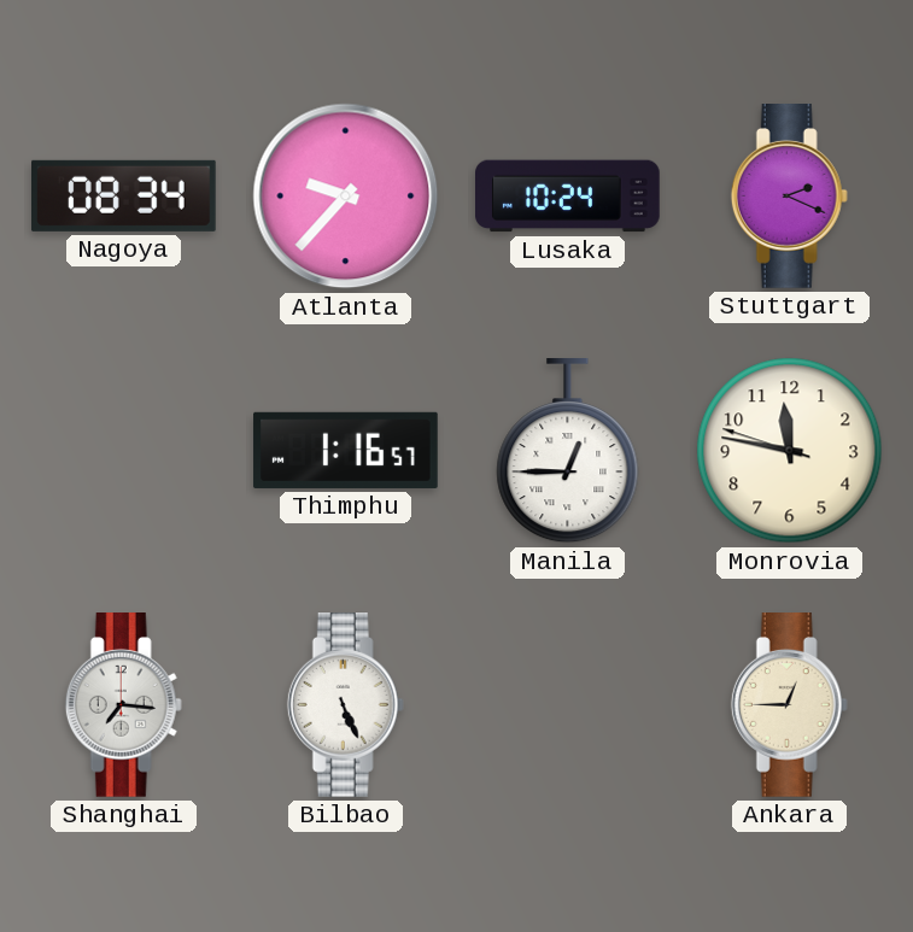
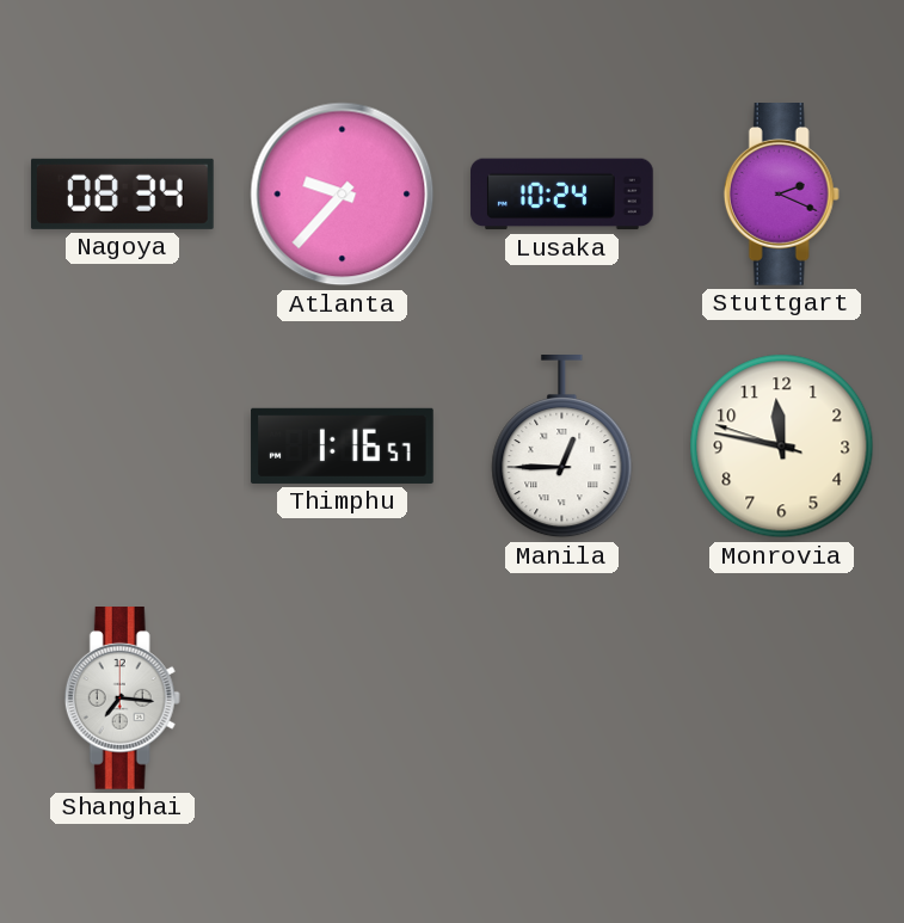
Bilbao: 5:26 -> none (345, 705)
Ankara: 12:45 -> none (789, 705)
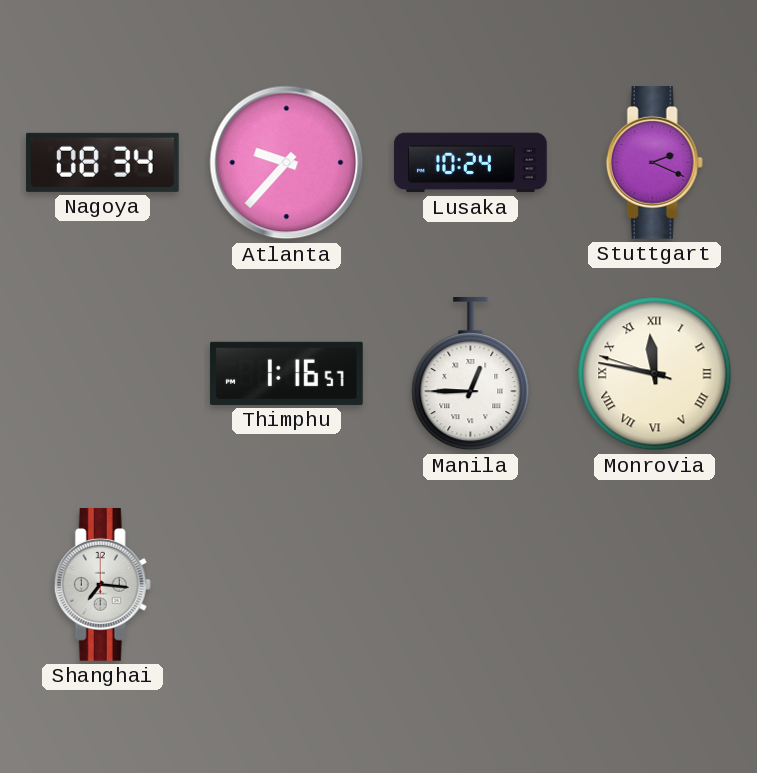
Monrovia numerals: Arabic -> Roman (655, 374)
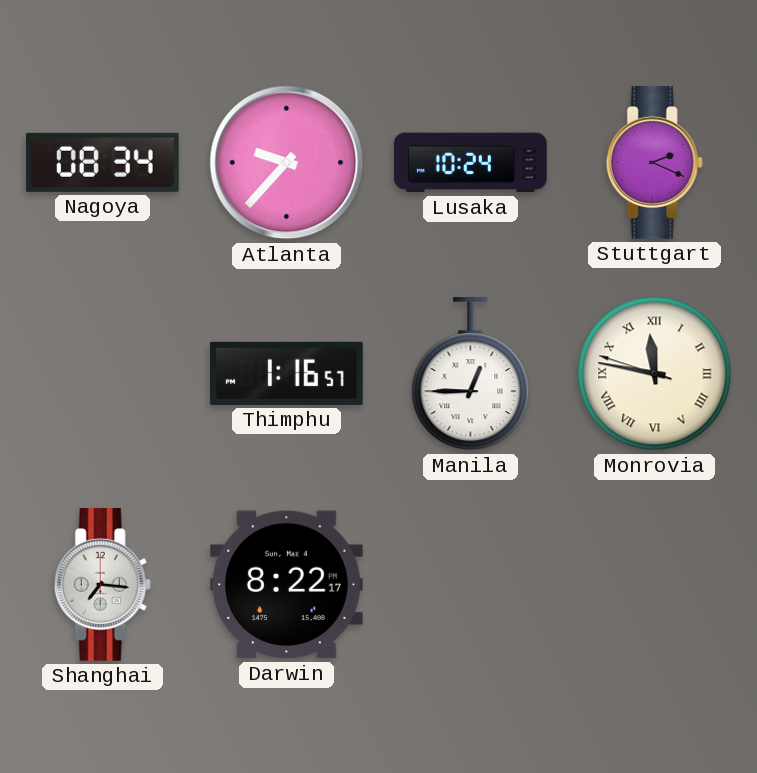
Darwin: none -> 8:22 (287, 585)
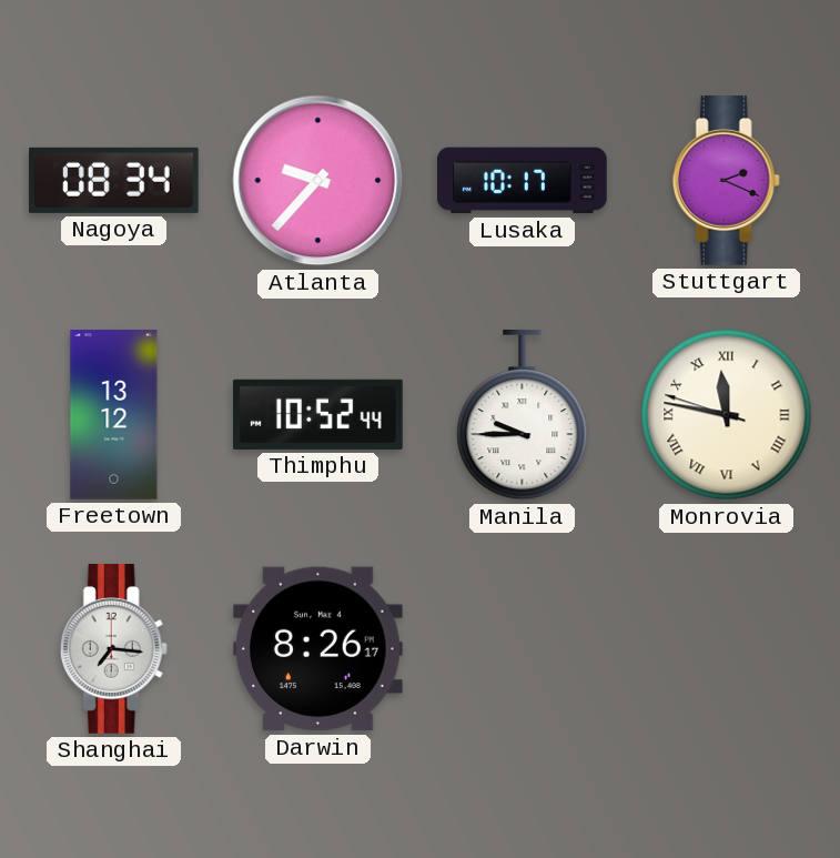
Lusaka: 10:24 -> 10:17 (523, 181)
Freetown: none -> 13:12 (114, 415)
Thimphu: 1:16 -> 10:52 (318, 414)
Manila: 12:45 -> 9:45 (523, 416)
Darwin: 8:22 -> 8:26 (318, 649)
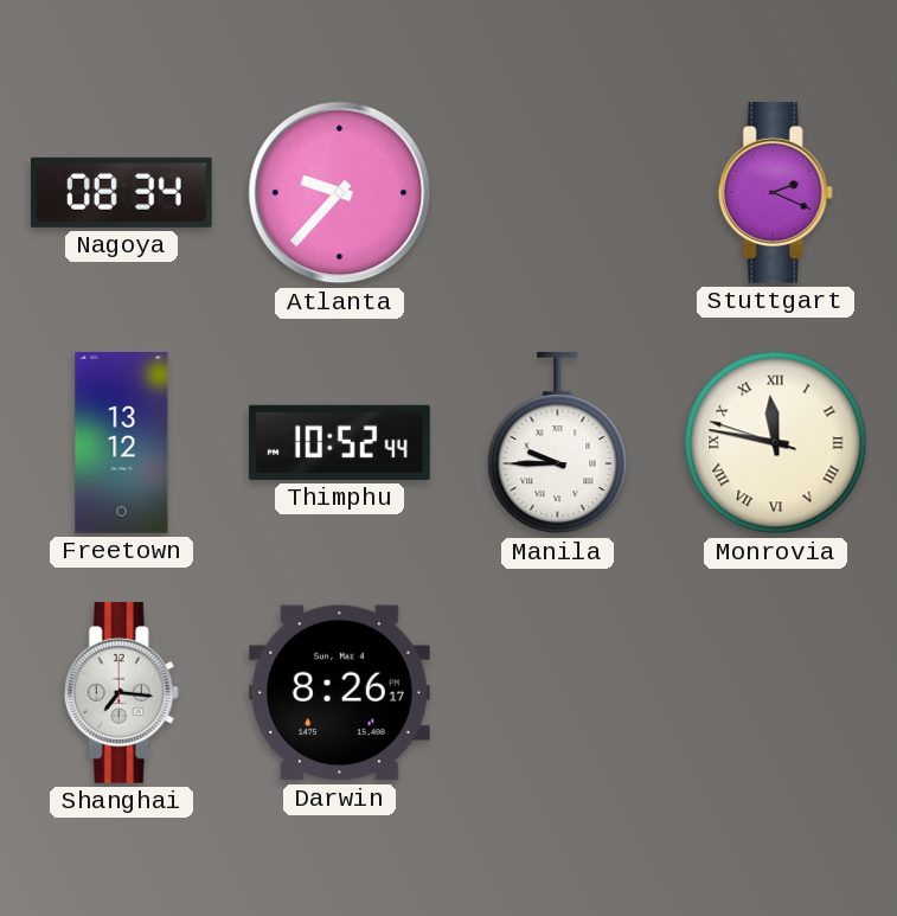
Lusaka: 10:17 -> none (523, 181)
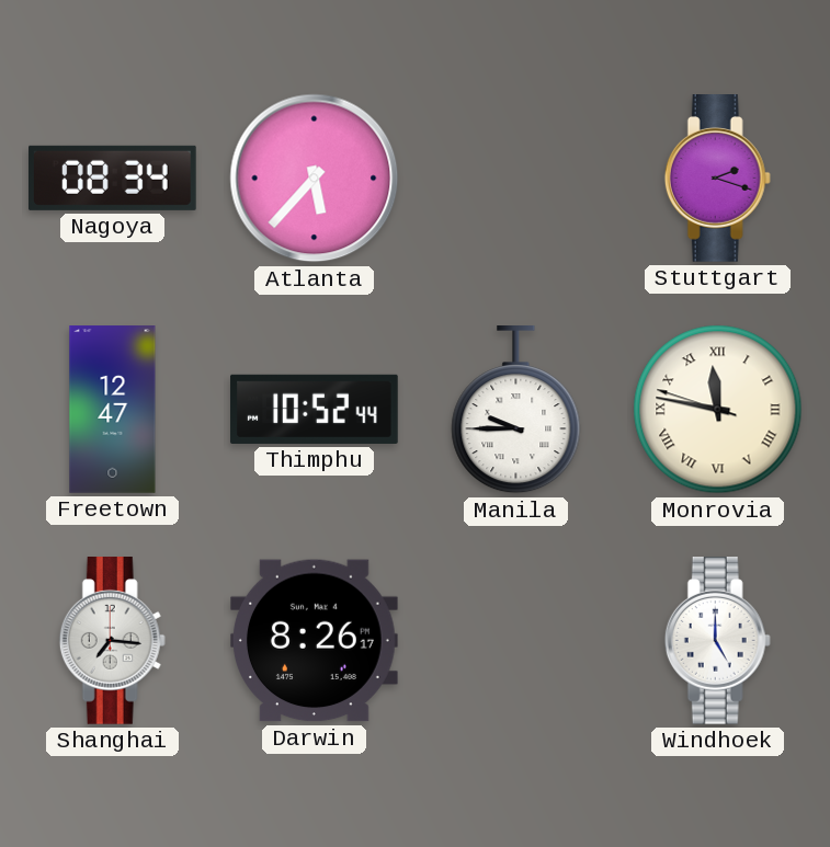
Atlanta: 9:37 -> 5:37 (315, 179)
Stuttgart: 2:19 -> 2:18 (717, 179)
Freetown: 13:12 -> 12:47 (113, 410)
Windhoek: none -> 5:00 (717, 641)
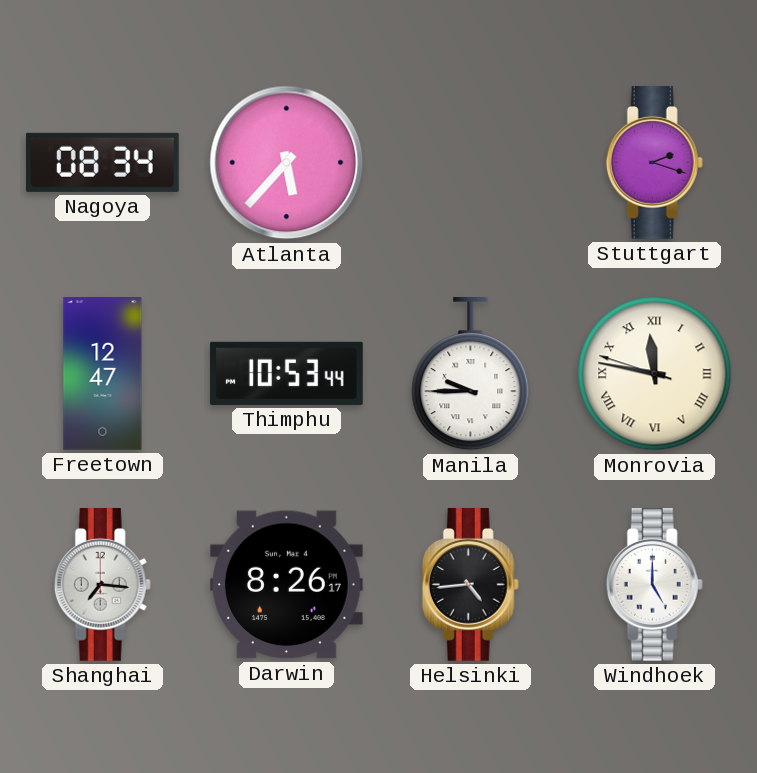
Thimphu: 10:52 -> 10:53 (287, 373)
Helsinki: none -> 4:44 (470, 585)
